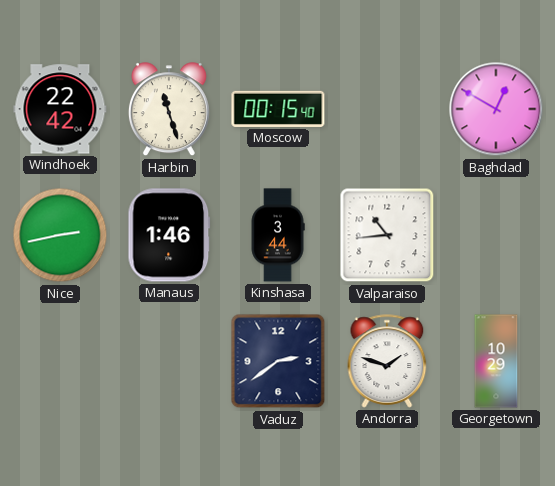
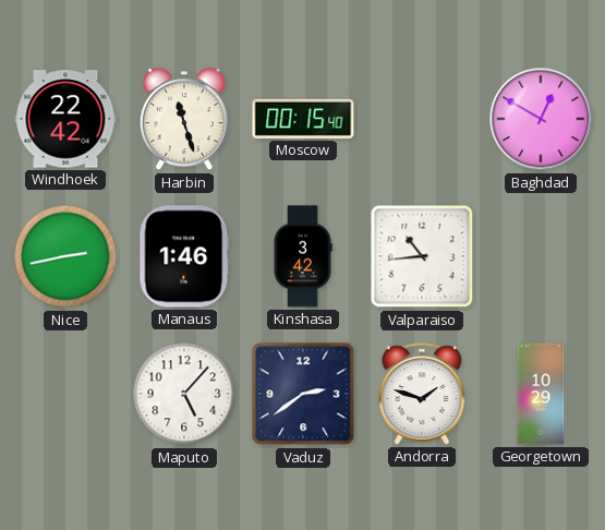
Kinshasa: 3:44 -> 3:42 (303, 256)
Maputo: none -> 5:07 (184, 394)
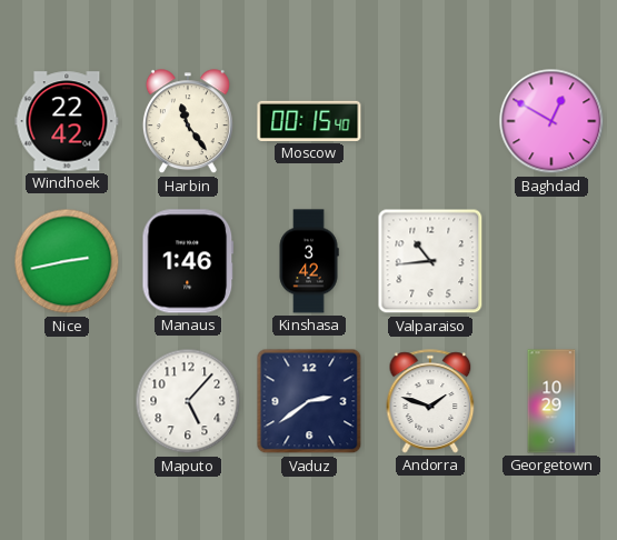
Harbin: 11:27 -> 11:24 (188, 122)
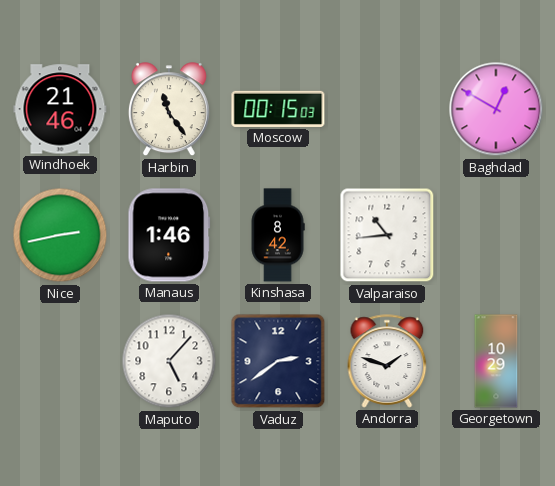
Windhoek: 22:42 -> 21:46 (60, 109)
Moscow: 00:15:40 -> 00:15:03 (278, 109)
Kinshasa: 3:42 -> 8:42 (278, 235)
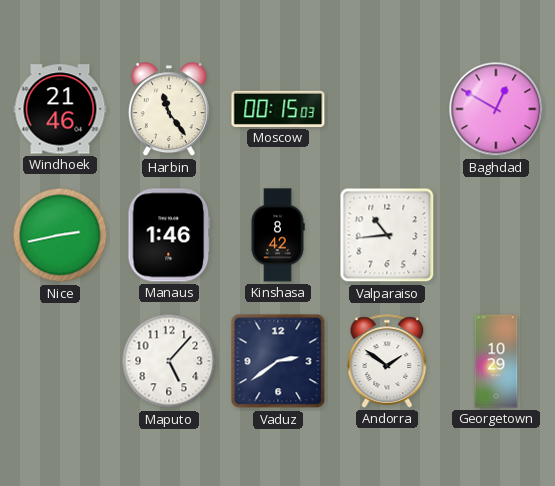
Andorra: 1:48 -> 1:51 (387, 361)
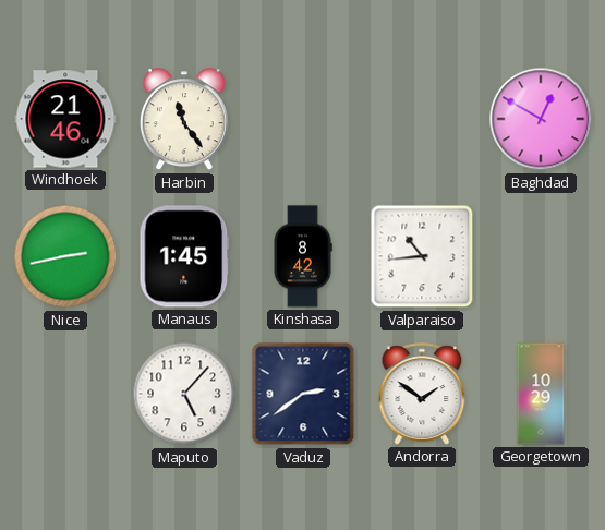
Moscow: 00:15 -> none (278, 109)
Manaus: 1:46 -> 1:45 (184, 256)
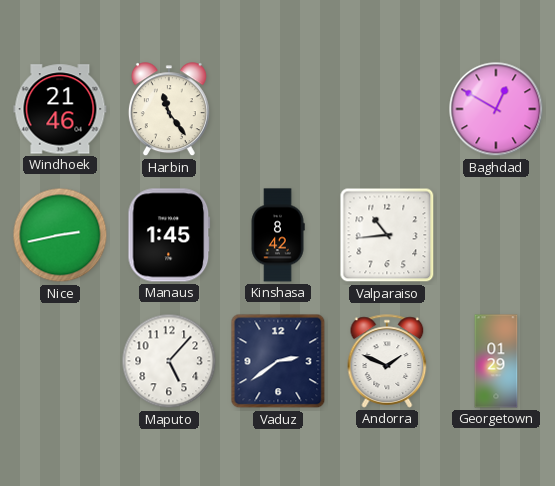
Andorra: 1:51 -> 1:49 (387, 361)
Georgetown: 10:29 -> 01:29 (496, 361)
